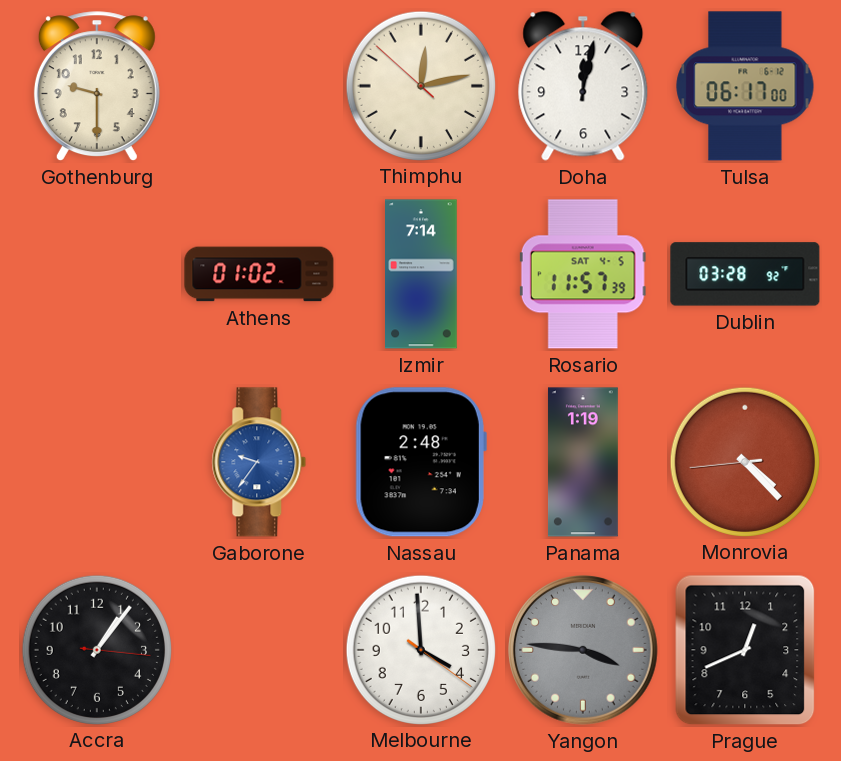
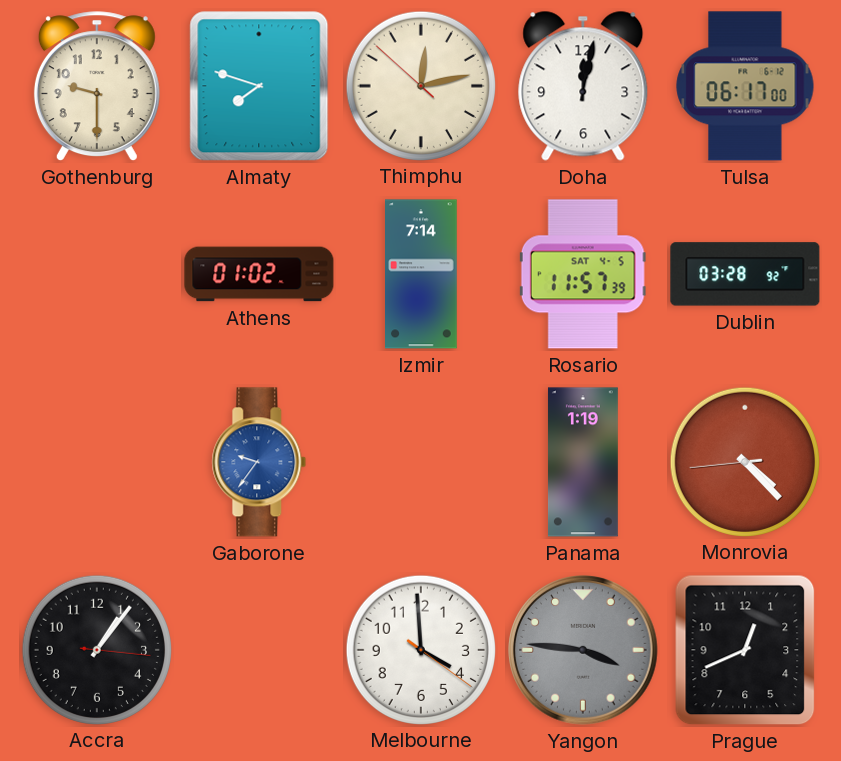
Almaty: none -> 7:48 (259, 86)
Nassau: 2:48 -> none (421, 462)
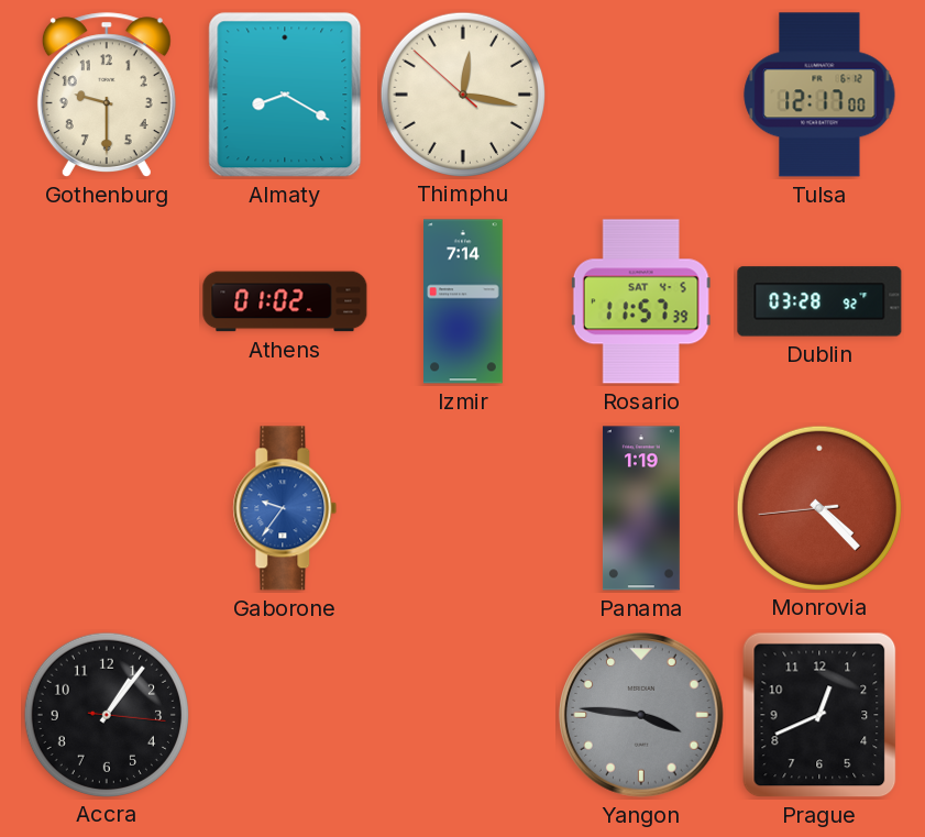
Almaty: 7:48 -> 8:20 (285, 95)
Thimphu: 12:12 -> 12:16 (462, 93)
Doha: 12:02 -> none (583, 86)
Tulsa: 06:17 -> 12:17 (819, 95)
Melbourne: 3:59 -> none (420, 649)
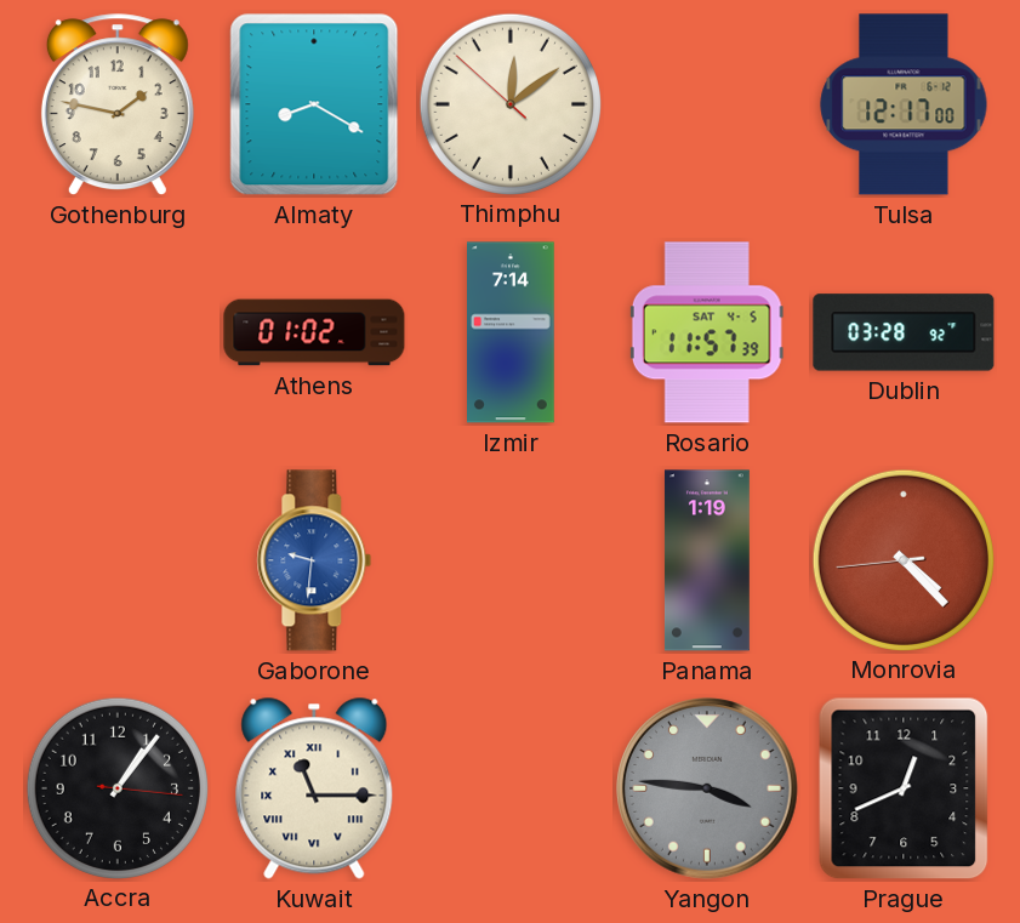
Gothenburg: 9:30 -> 1:47 (118, 106)
Thimphu: 12:16 -> 12:08 (509, 103)
Gaborone: 9:36 -> 9:31 (314, 560)
Kuwait: none -> 11:15 (314, 788)
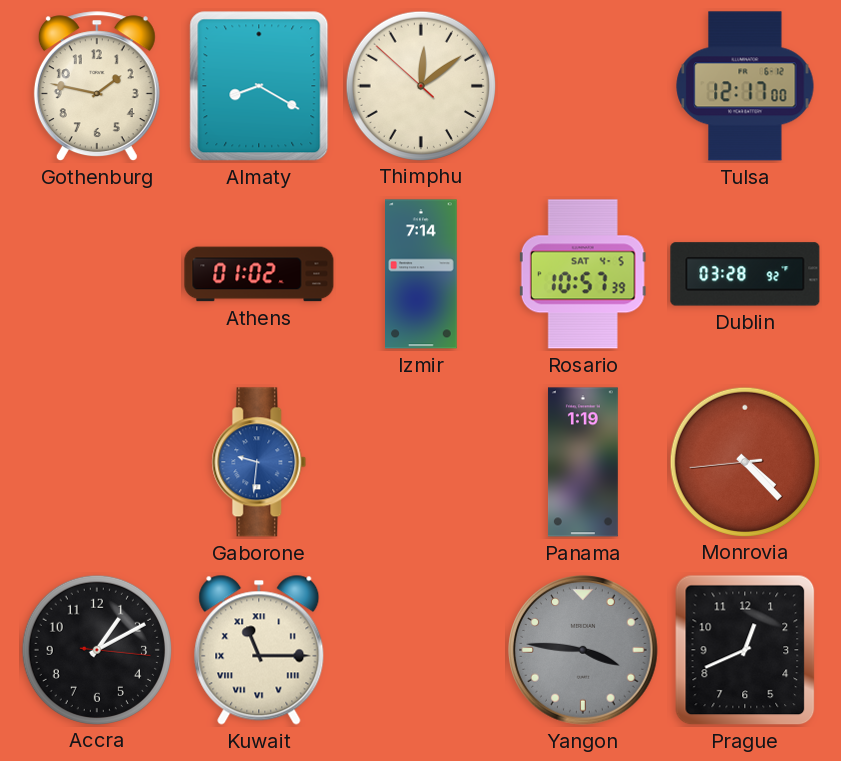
Rosario: 11:57 -> 10:57 (583, 274)
Accra: 1:06 -> 1:10 (96, 649)
